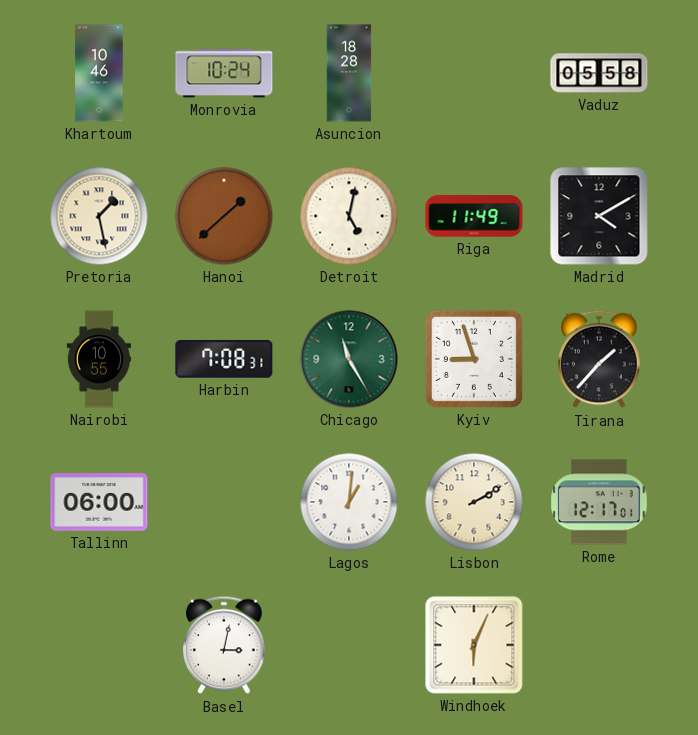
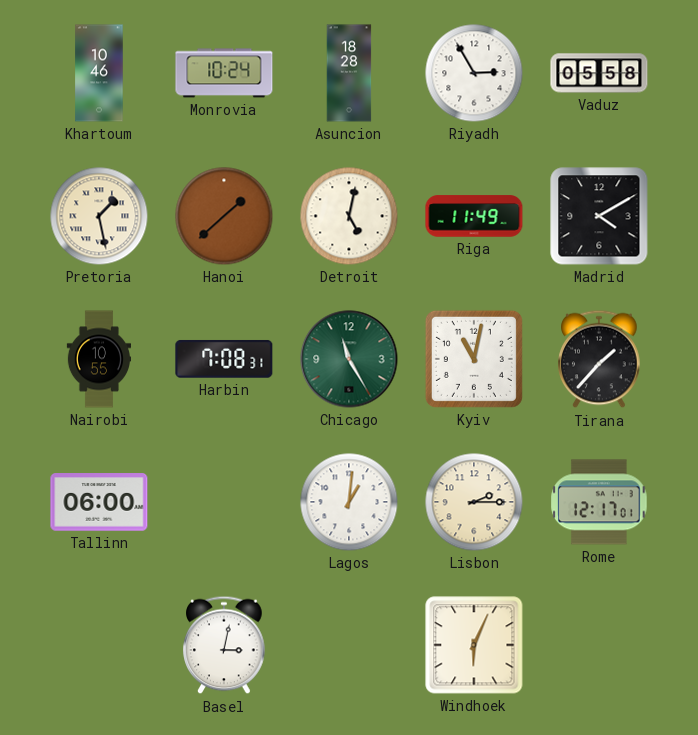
Riyadh: none -> 2:55 (474, 73)
Kyiv: 8:57 -> 11:02 (474, 359)
Lisbon: 2:10 -> 2:15 (474, 502)
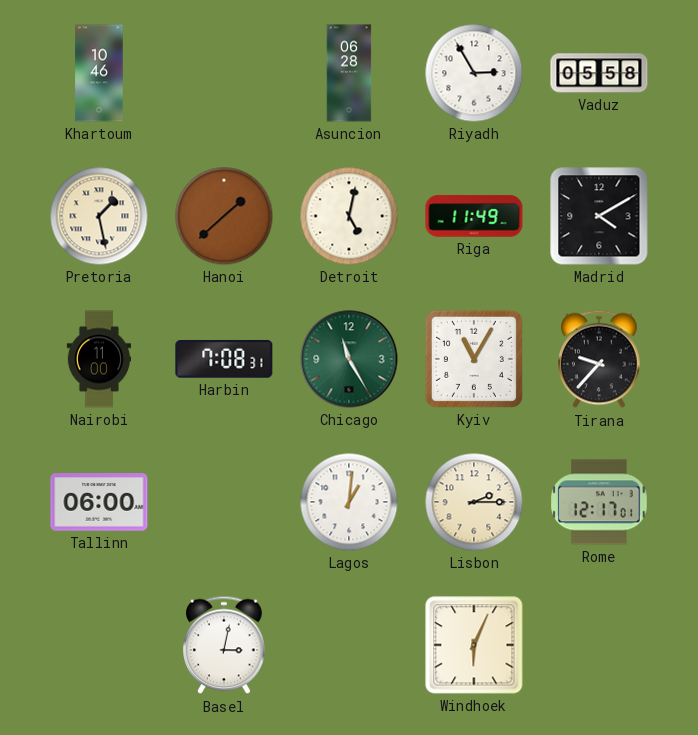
Monrovia: 10:24 -> none (224, 73)
Asuncion: 18:28 -> 06:28 (349, 73)
Nairobi: 10:55 -> 11:00 (98, 359)
Kyiv: 11:02 -> 11:05 (474, 359)
Tirana: 1:37 -> 9:37 (599, 359)
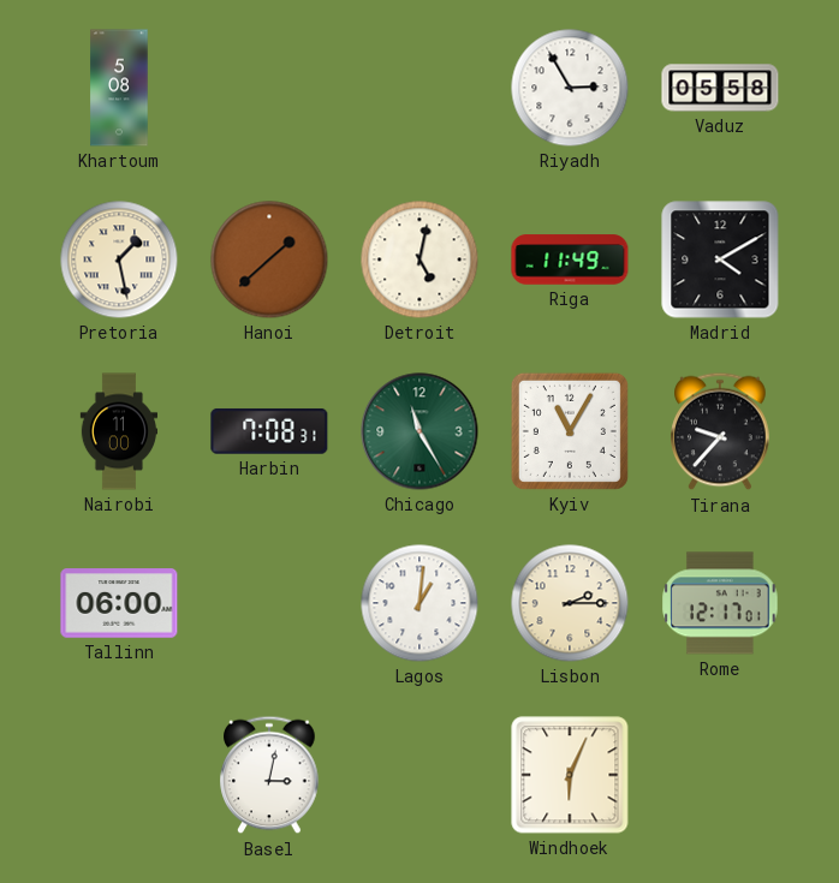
Khartoum: 10:46 -> 5:08 (119, 88)
Asuncion: 06:28 -> none (349, 73)
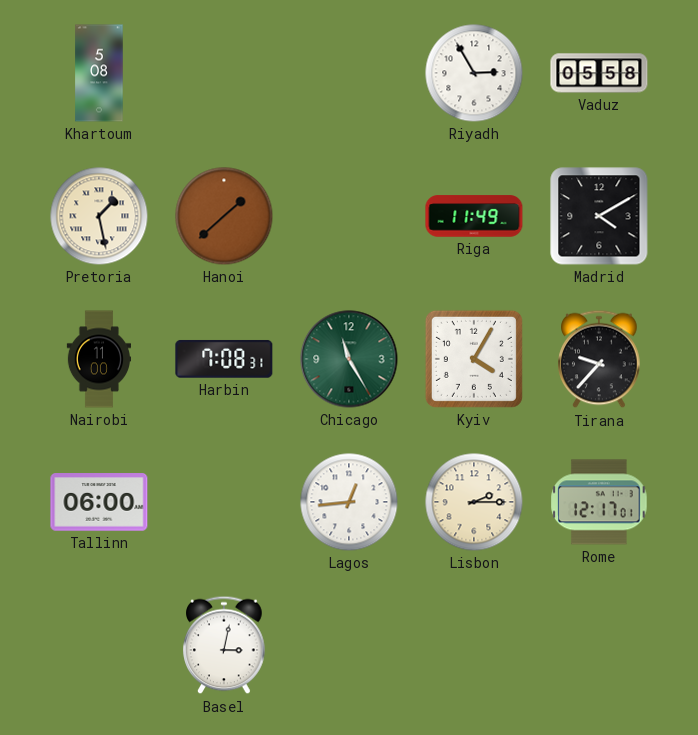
Detroit: 5:02 -> none (419, 259)
Kyiv: 11:05 -> 4:05 (474, 359)
Lagos: 1:01 -> 12:44 (349, 502)
Windhoek: 6:04 -> none (570, 775)
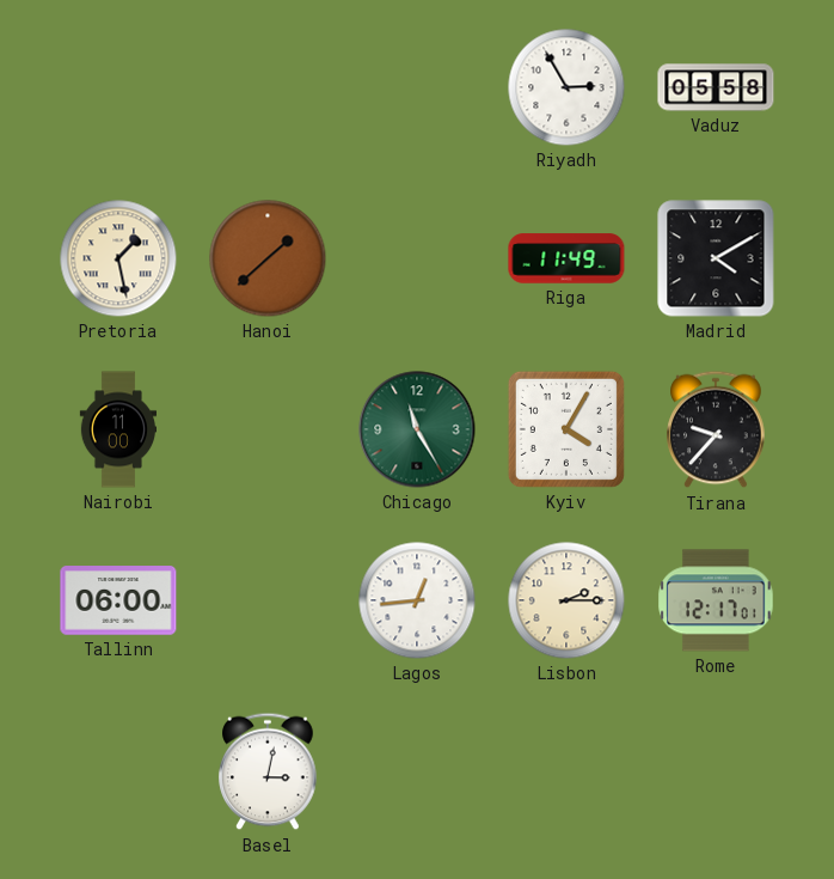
Khartoum: 5:08 -> none (99, 73)
Harbin: 7:08 -> none (224, 359)
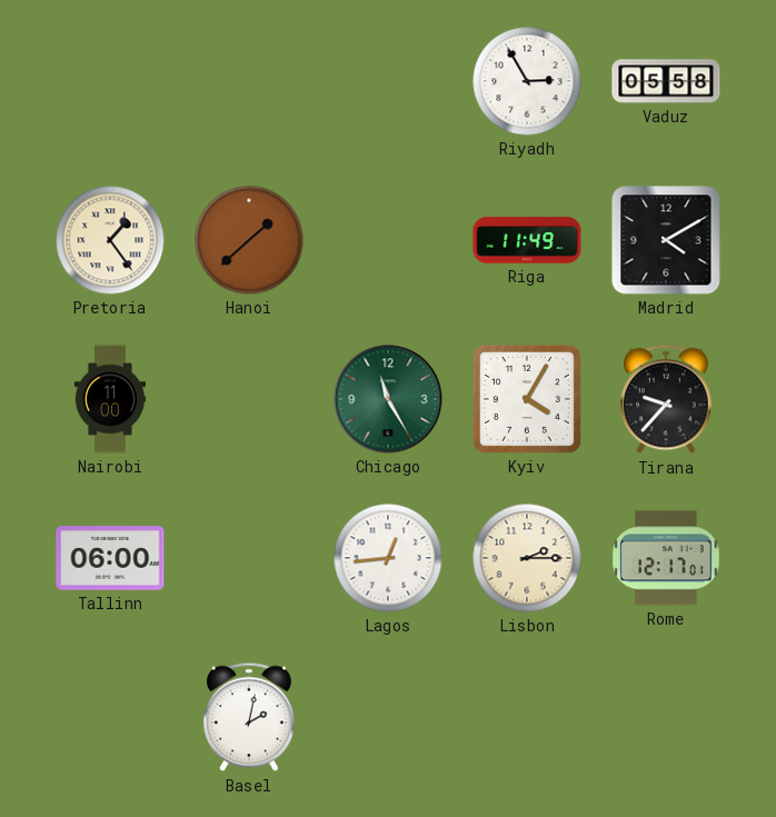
Pretoria: 1:28 -> 1:24 (110, 240)
Basel: 3:02 -> 2:02 (249, 717)
